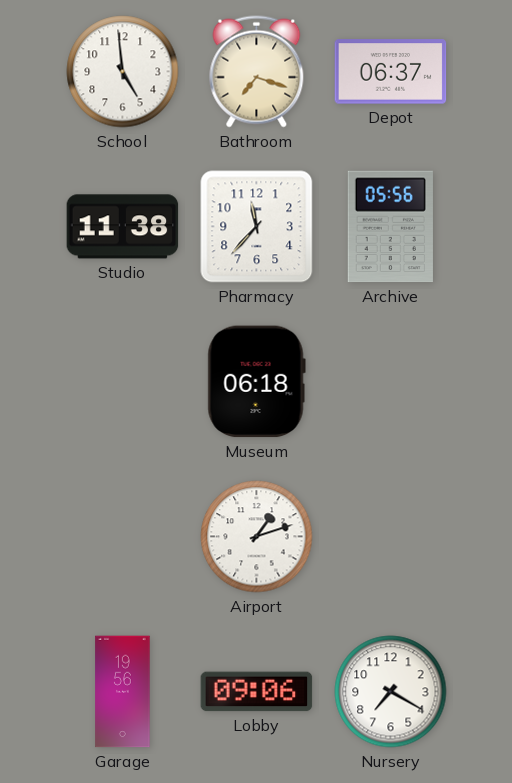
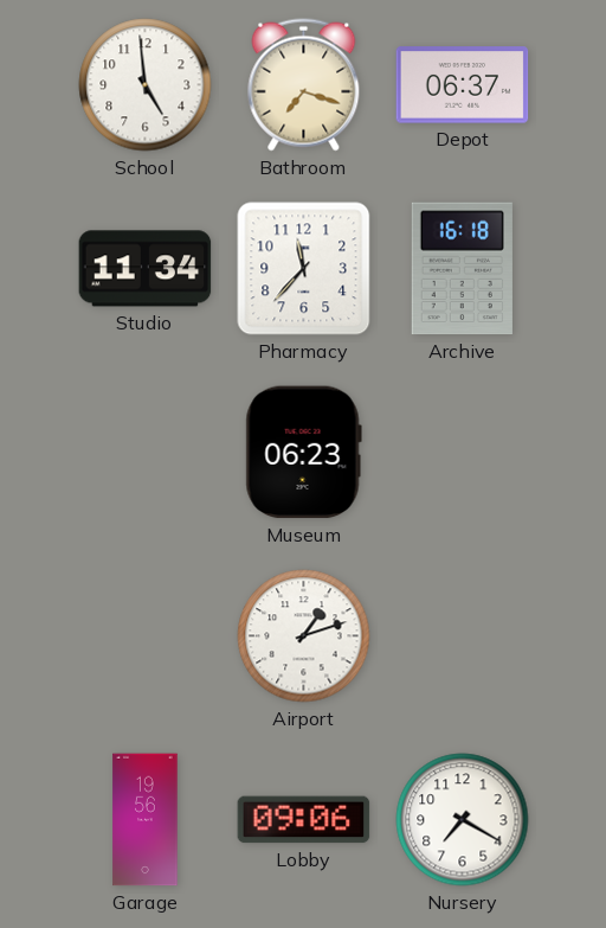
Studio: 11:38 -> 11:34 (146, 269)
Archive: 05:56 -> 16:18 (462, 269)
Museum: 06:18 -> 06:23 (303, 453)
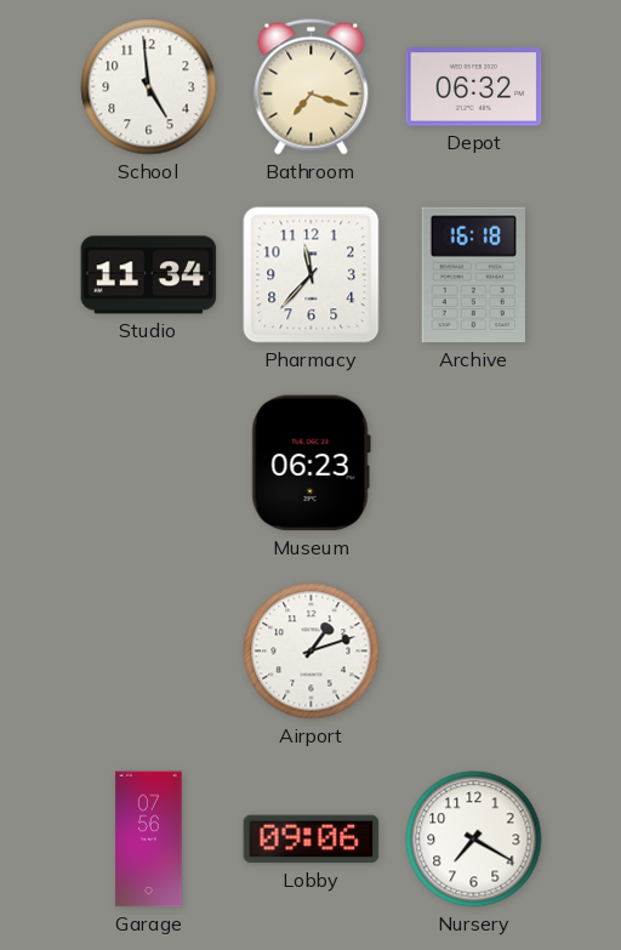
Depot: 06:37 -> 06:32 (474, 87)
Garage: 19:56 -> 07:56 (149, 840)
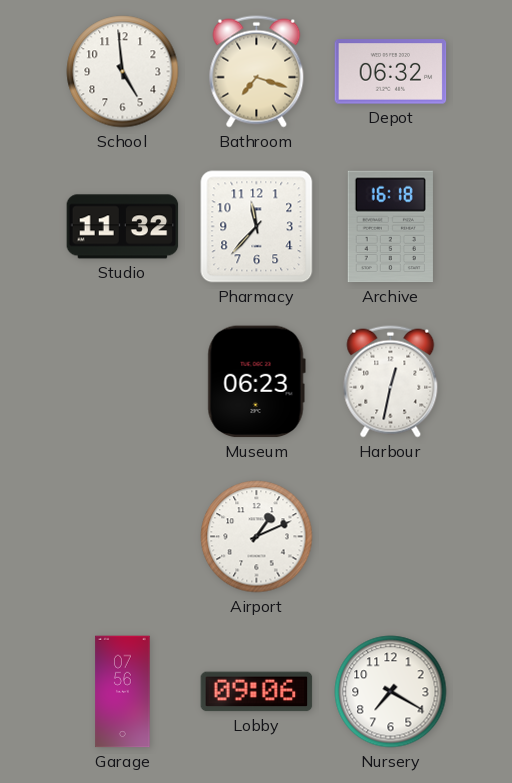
Studio: 11:34 -> 11:32 (123, 227)
Harbour: none -> 12:32 (391, 382)
Airport: 1:12 -> 1:11 (257, 537)
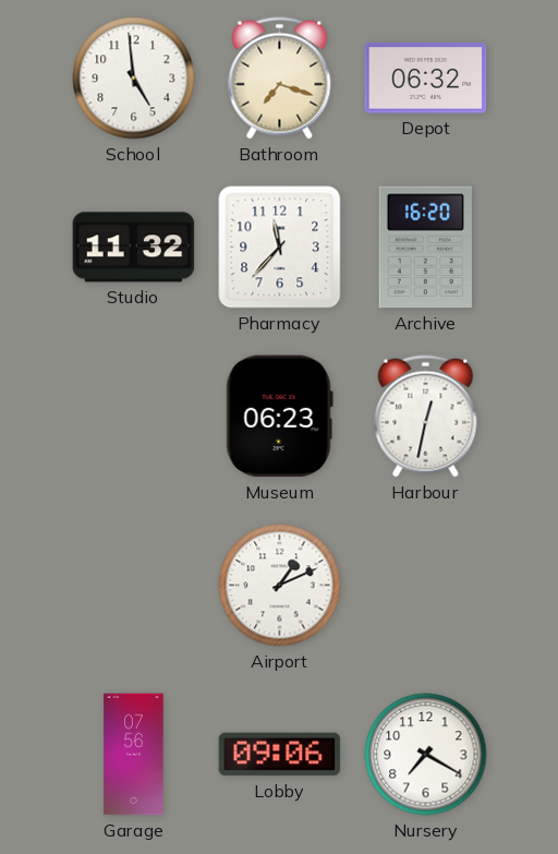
Archive: 16:18 -> 16:20 (425, 248)
